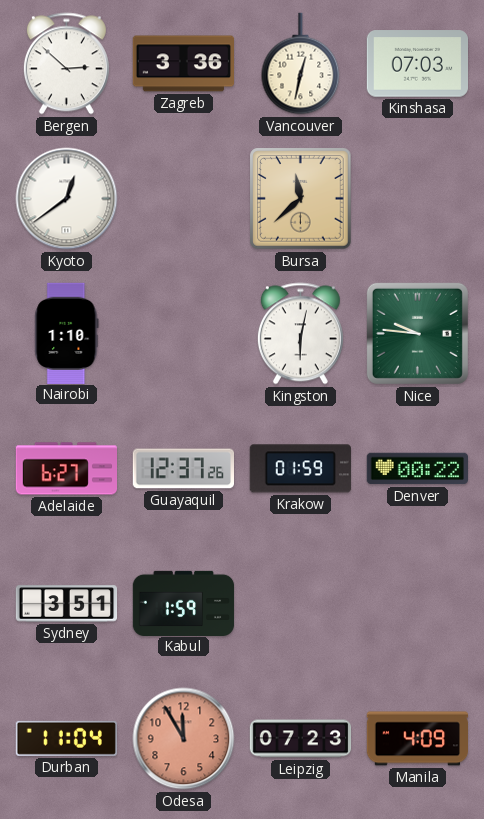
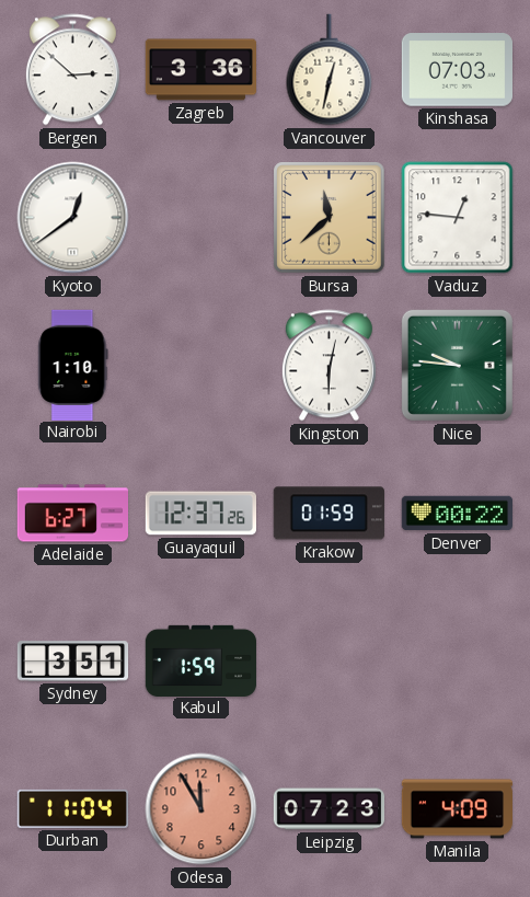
Vaduz: none -> 12:46 (458, 218)
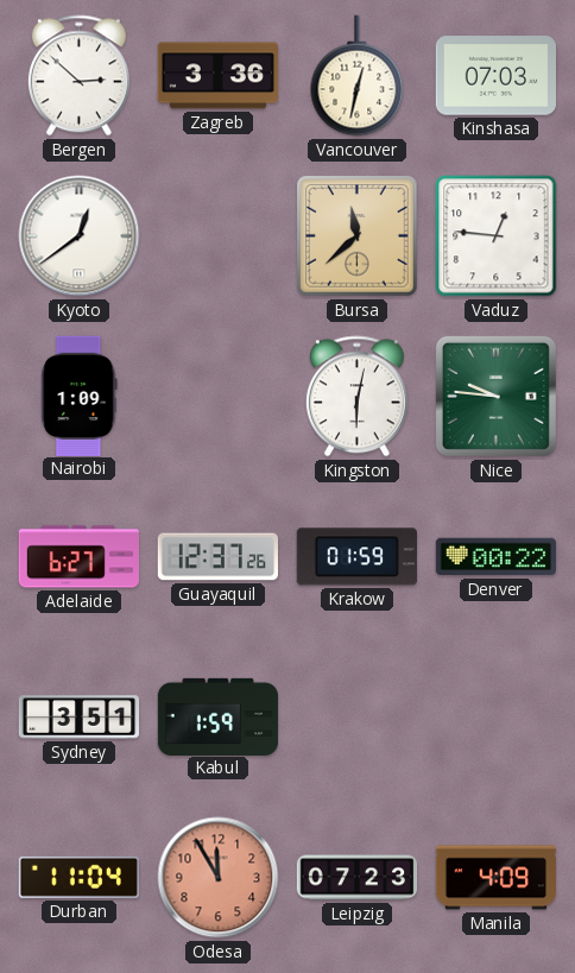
Nairobi: 1:10 -> 1:09 (80, 396)
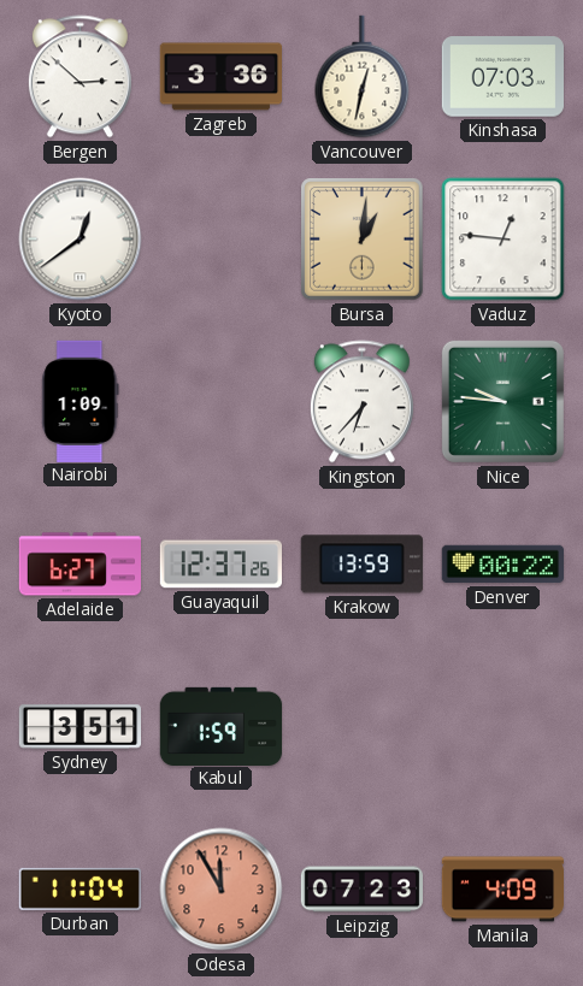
Bursa: 11:38 -> 1:01 (363, 240)
Kingston: 6:02 -> 6:37 (361, 402)
Krakow: 01:59 -> 13:59 (361, 565)
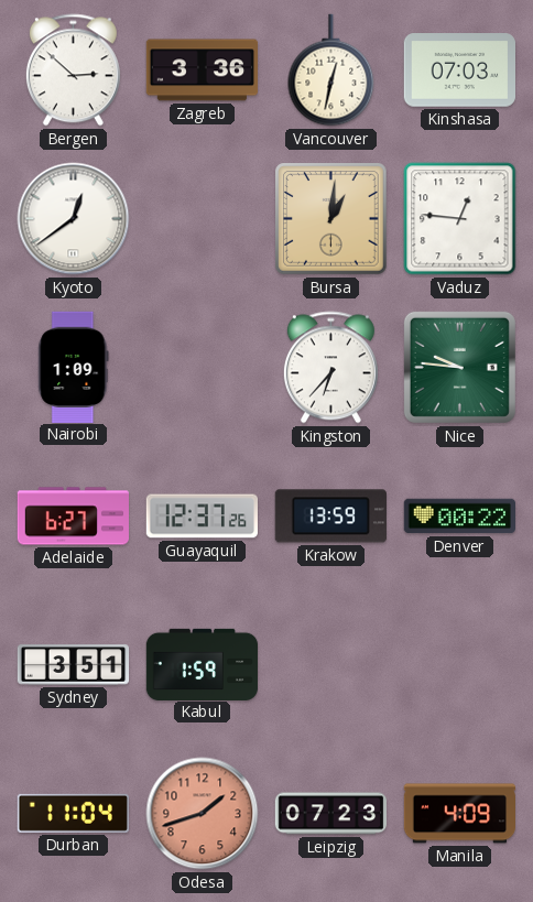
Odesa: 11:55 -> 1:42 (203, 814)
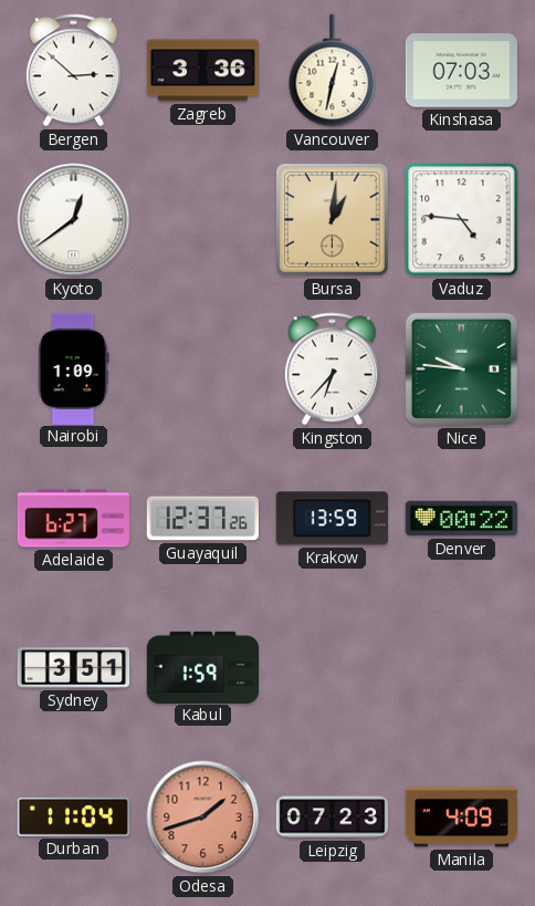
Vaduz: 12:46 -> 4:46 (462, 220)
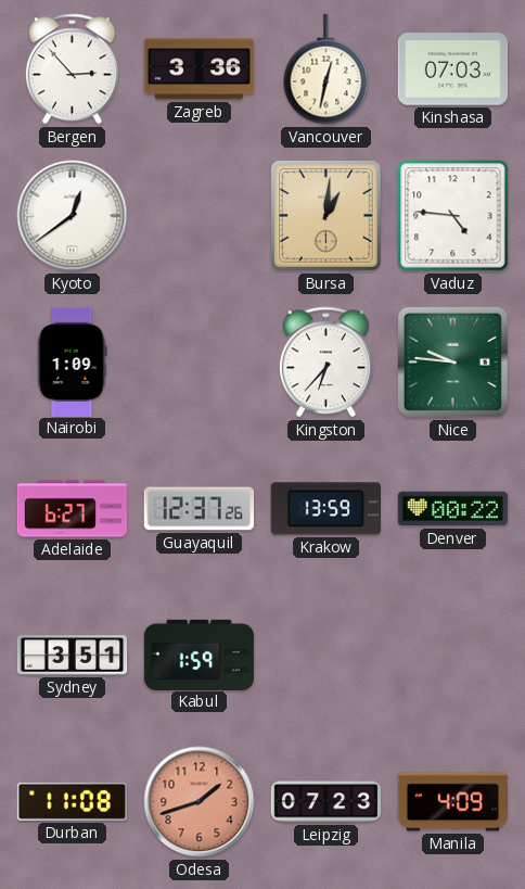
Bergen: 2:52 -> 2:53 (72, 69)
Durban: 11:04 -> 11:08 (72, 801)
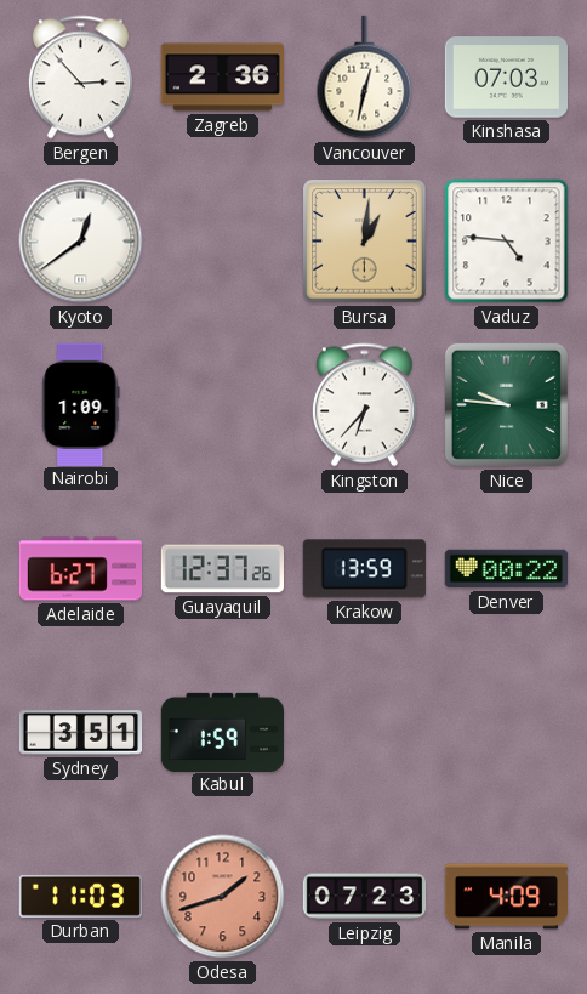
Zagreb: 3:36 -> 2:36 (222, 78)
Durban: 11:08 -> 11:03 (80, 896)
